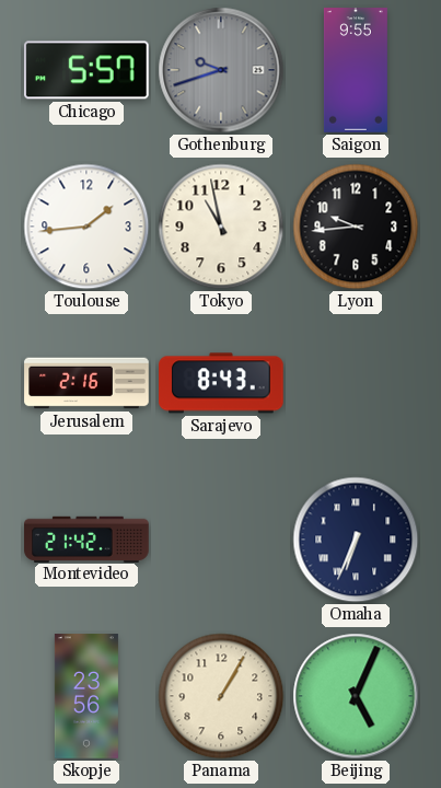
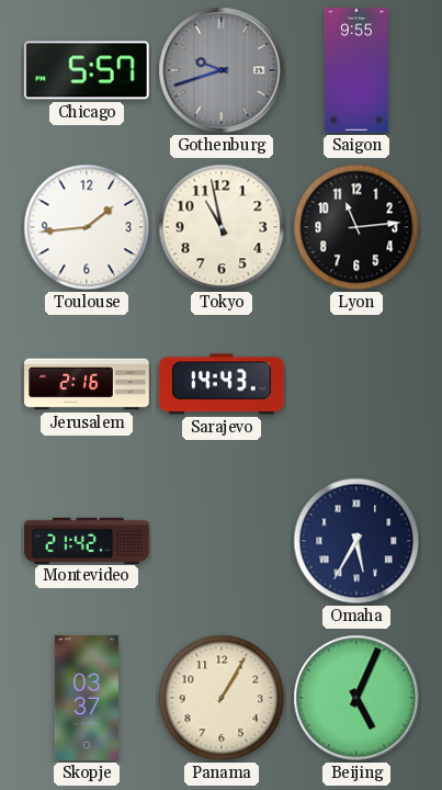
Lyon: 9:44 -> 11:14 (356, 227)
Sarajevo: 8:43 -> 14:43 (223, 384)
Omaha: 6:34 -> 5:35 (356, 541)
Skopje: 23:56 -> 03:37 (87, 698)
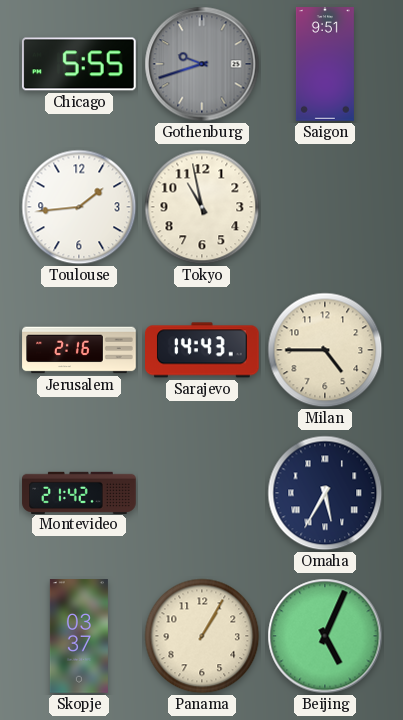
Chicago: 5:57 -> 5:55 (79, 64)
Saigon: 9:55 -> 9:51 (325, 64)
Lyon: 11:14 -> none (356, 227)
Milan: none -> 4:45 (325, 350)
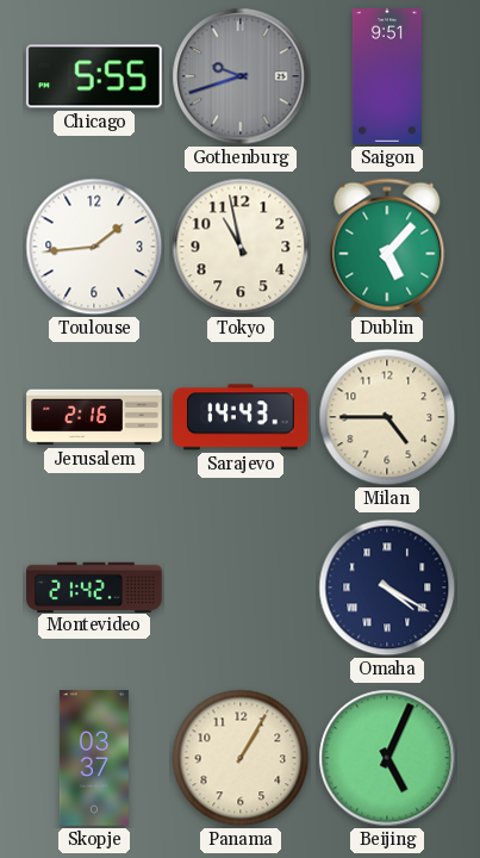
Dublin: none -> 5:07 (387, 247)
Omaha: 5:35 -> 4:20 (387, 587)
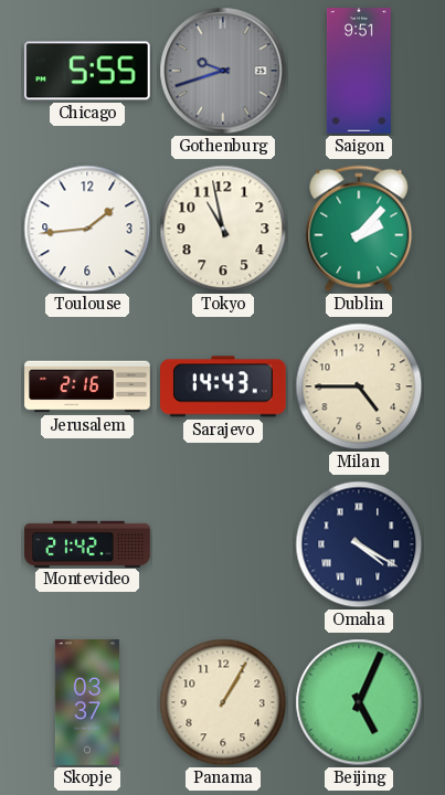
Dublin: 5:07 -> 2:07 (359, 229)
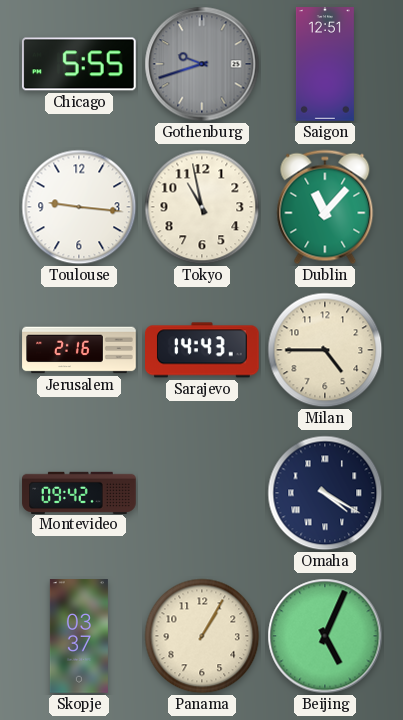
Saigon: 9:51 -> 12:51 (325, 64)
Toulouse: 1:44 -> 9:16 (79, 207)
Dublin: 2:07 -> 11:07 (325, 207)
Montevideo: 21:42 -> 09:42 (79, 492)
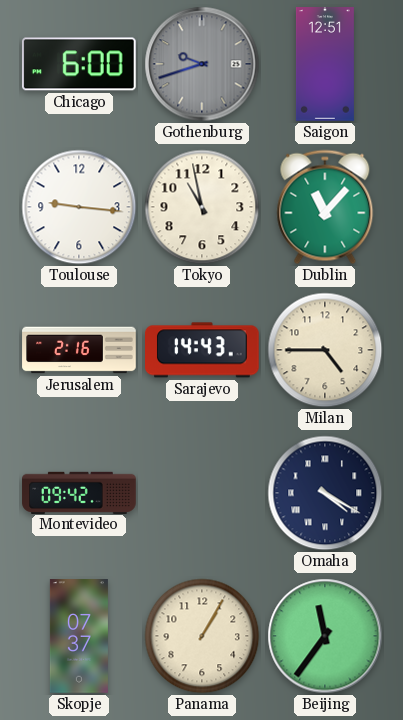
Chicago: 5:55 -> 6:00 (79, 64)
Skopje: 03:37 -> 07:37 (79, 636)
Beijing: 5:04 -> 11:36 (325, 636)
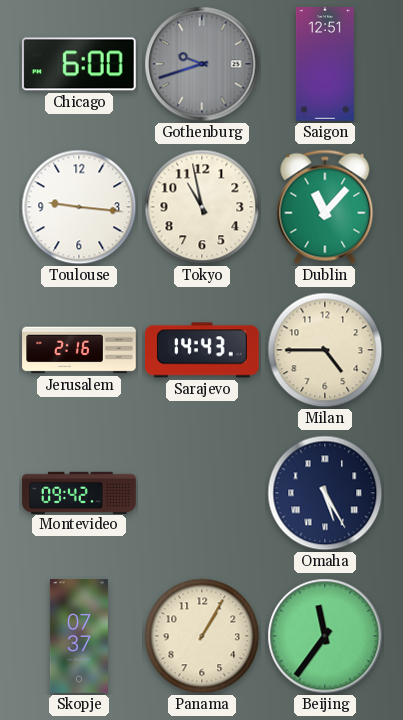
Omaha: 4:20 -> 5:25 (325, 493)
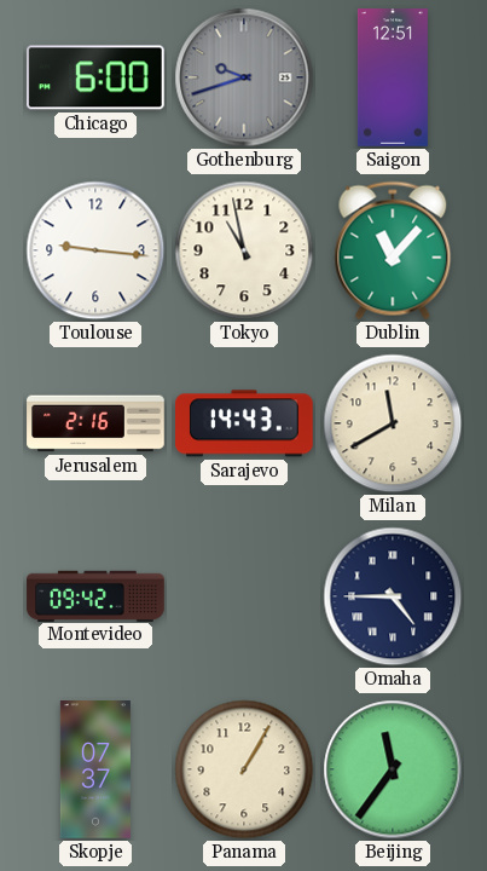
Milan: 4:45 -> 11:40 (393, 423)
Omaha: 5:25 -> 4:45 (393, 596)
